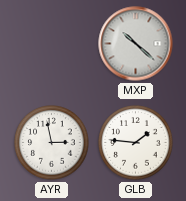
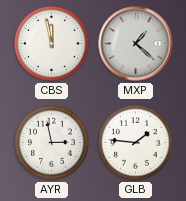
CBS: none -> 11:58 (52, 44)
MXP: 10:22 -> 1:22 (136, 44)
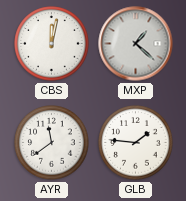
CBS: 11:58 -> 12:02 (52, 44)
AYR: 2:58 -> 11:39 (52, 143)
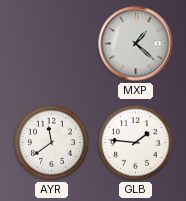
CBS: 12:02 -> none (52, 44)
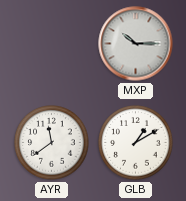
MXP: 1:22 -> 10:15 (136, 44)
GLB: 1:46 -> 1:10 (136, 143)
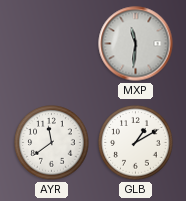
MXP: 10:15 -> 11:31 (136, 44)
